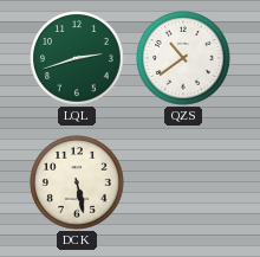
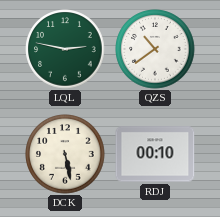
LQL: 2:42 -> 2:47 (65, 49)
RDJ: none -> 00:10 (155, 154)
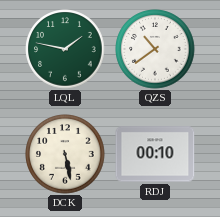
LQL: 2:47 -> 1:47 (65, 49)
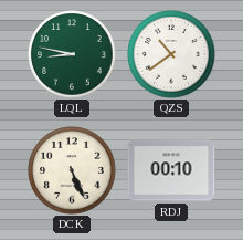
LQL: 1:47 -> 8:47 (72, 54)
DCK: 5:28 -> 5:26 (72, 170)
